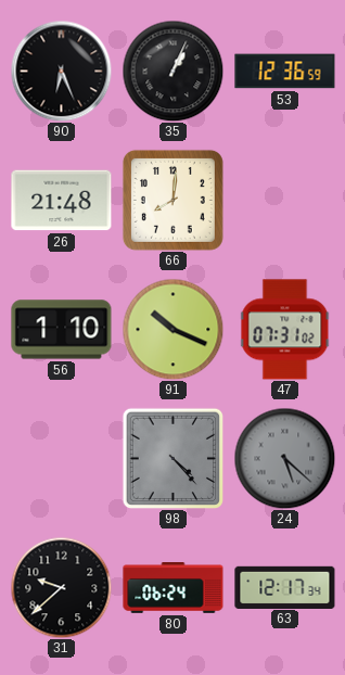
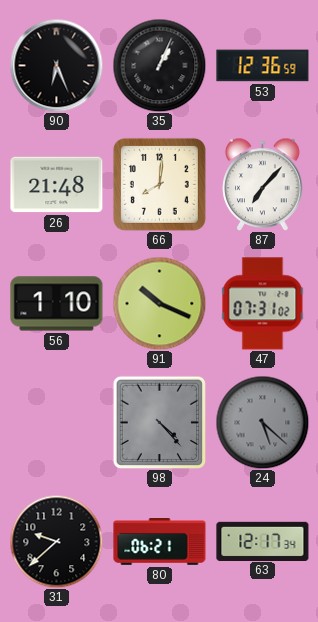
87: none -> 7:07 (263, 184)
80: 06:24 -> 06:21 (160, 542)
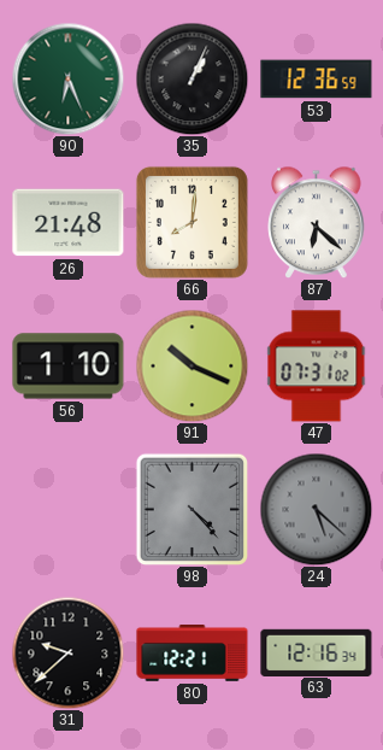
90 dial: black -> green (67, 78)
87: 7:07 -> 6:22 (317, 222)
80: 06:21 -> 12:21 (193, 654)
63: 12:17 -> 12:16 (317, 652)
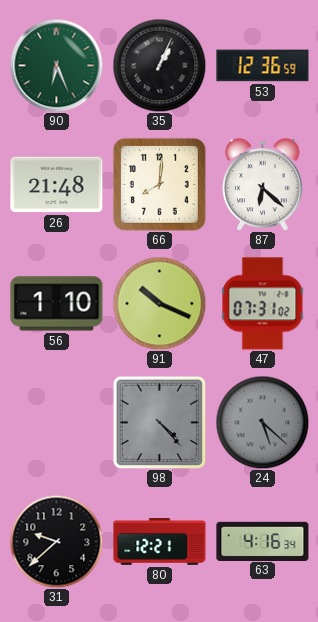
63: 12:16 -> 4:16 (263, 541)
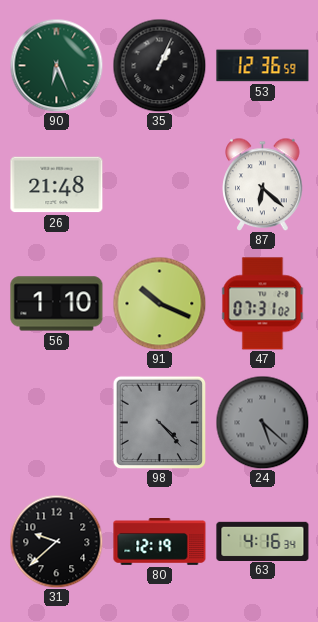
66: 8:01 -> none (159, 184)
80: 12:21 -> 12:19 (160, 542)
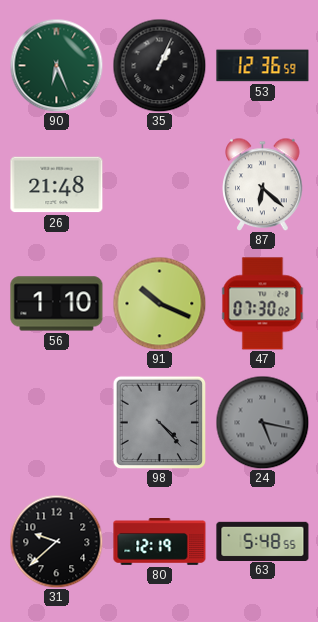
47: 07:31 -> 07:30 (263, 304)
24: 5:22 -> 5:17 (262, 422)
63: 4:16 -> 5:48 (263, 541)
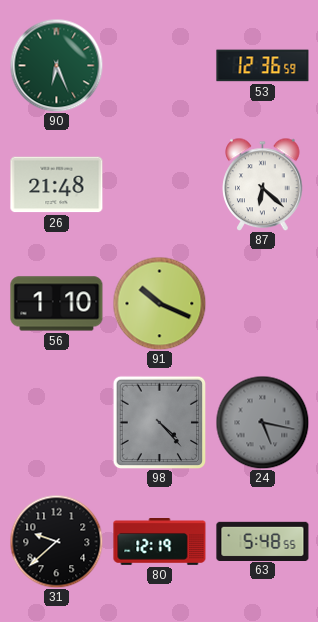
35: 1:04 -> none (159, 65)
47: 07:30 -> none (263, 304)
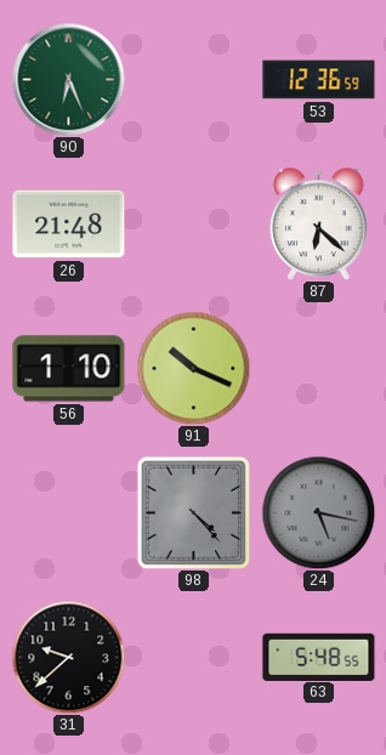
80: 12:19 -> none (160, 542)
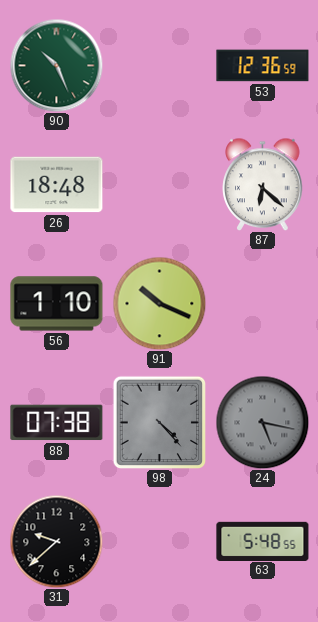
90: 6:26 -> 10:26 (56, 65)
26: 21:48 -> 18:48 (57, 185)
88: none -> 07:38 (57, 423)
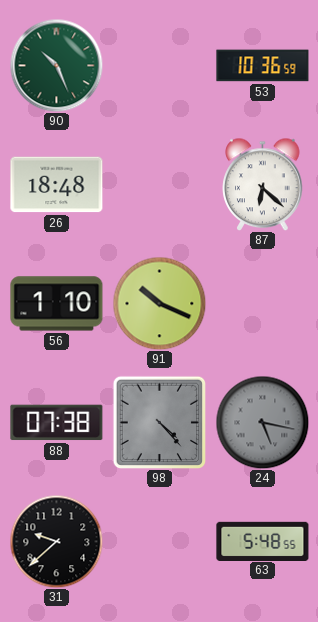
53: 12:36 -> 10:36 (263, 66)
